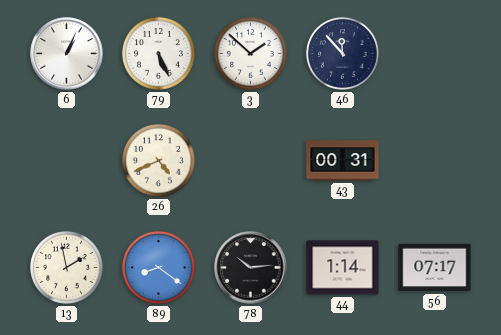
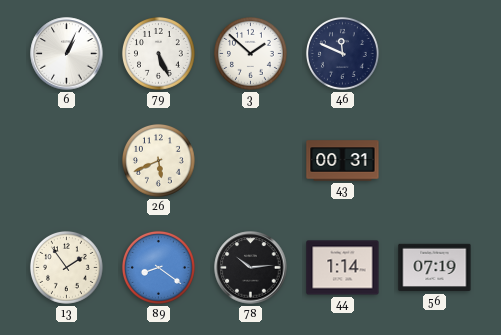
46: 11:53 -> 11:49 (342, 53)
26: 4:41 -> 5:41 (158, 160)
13: 1:58 -> 1:54 (66, 267)
56: 07:17 -> 07:19 (435, 268)
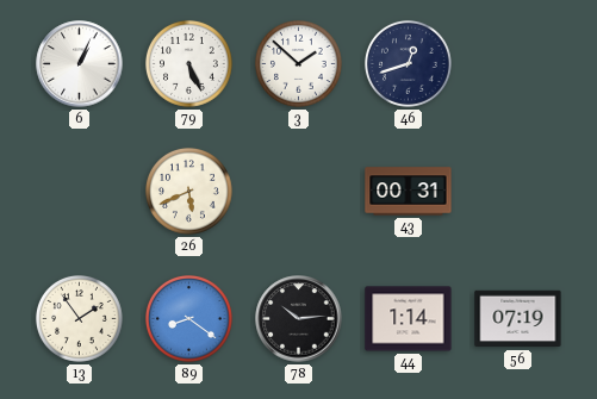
46: 11:49 -> 12:42 (408, 63)
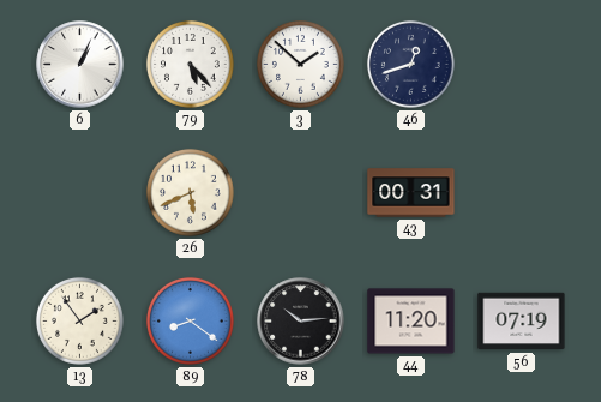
79: 5:26 -> 5:23 (190, 64)
44: 1:14 -> 11:20 (411, 322)
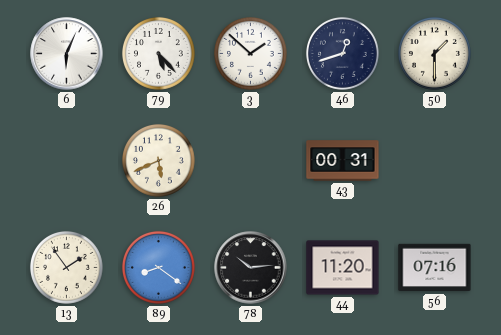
6: 1:04 -> 6:04 (67, 54)
50: none -> 1:30 (434, 53)
56: 07:19 -> 07:16 (435, 268)
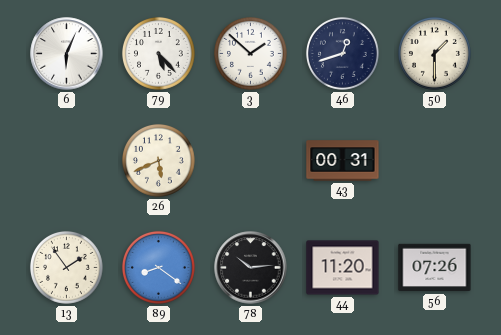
56: 07:16 -> 07:26 (435, 268)
